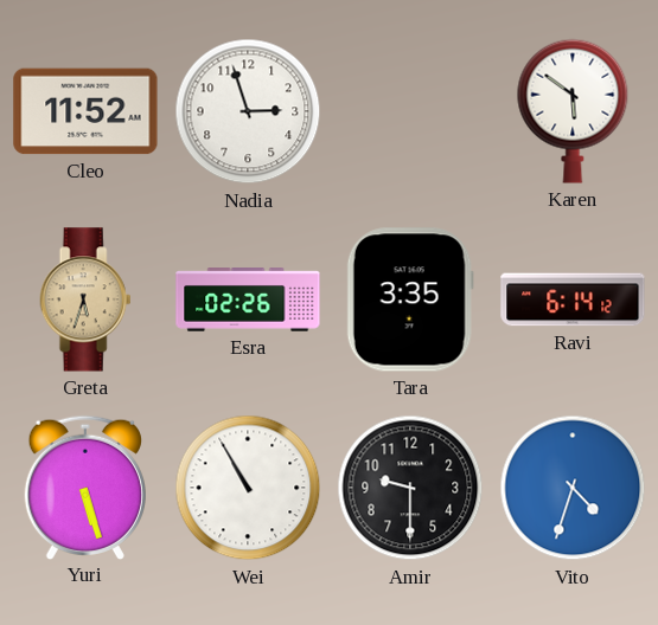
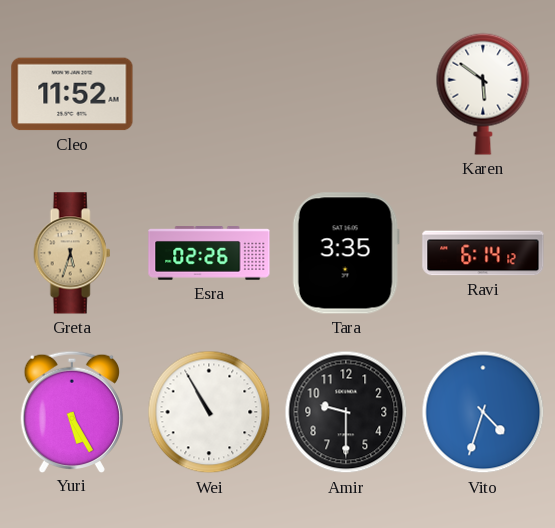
Nadia: 2:57 -> none (248, 111)
Yuri: 5:27 -> 5:25 (71, 411)
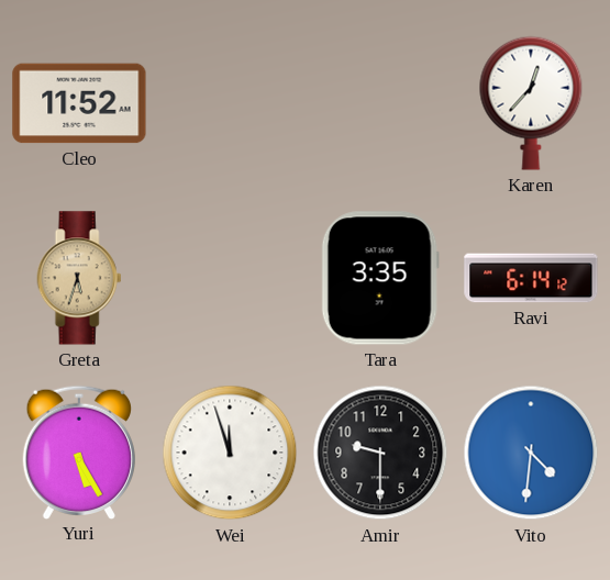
Karen: 5:51 -> 12:37 (531, 103)
Esra: 02:26 -> none (209, 253)
Wei: 10:55 -> 11:57 (230, 453)
Vito: 4:33 -> 4:31 (531, 453)
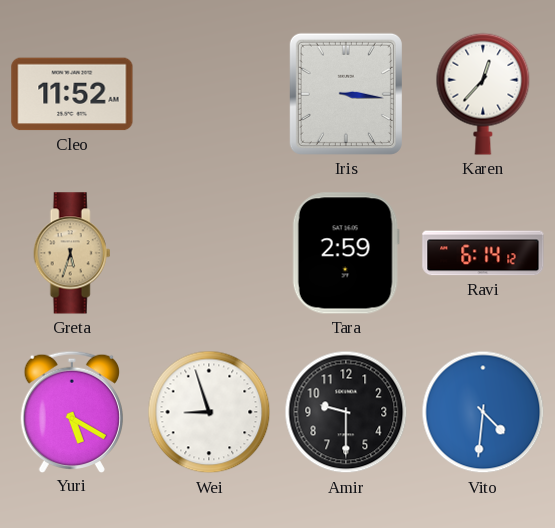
Iris: none -> 3:16 (346, 94)
Tara: 3:35 -> 2:59 (346, 253)
Yuri: 5:25 -> 5:20 (71, 411)
Wei: 11:57 -> 8:57 (209, 412)
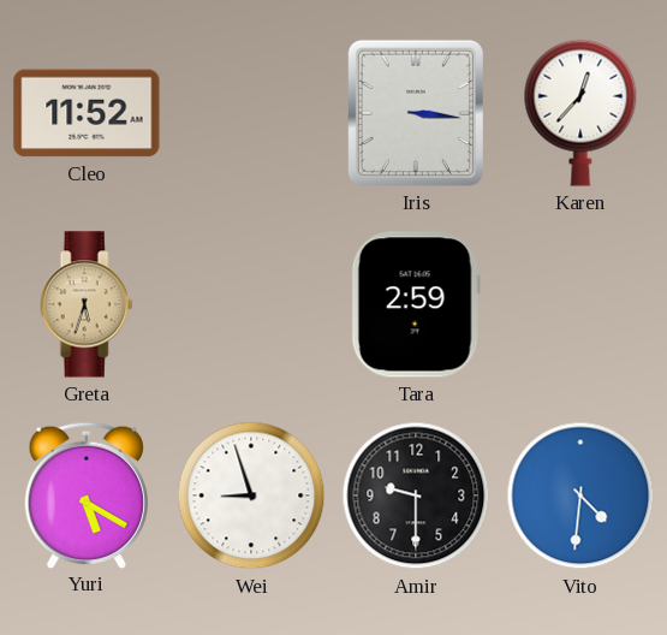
Ravi: 6:14 -> none (483, 253)
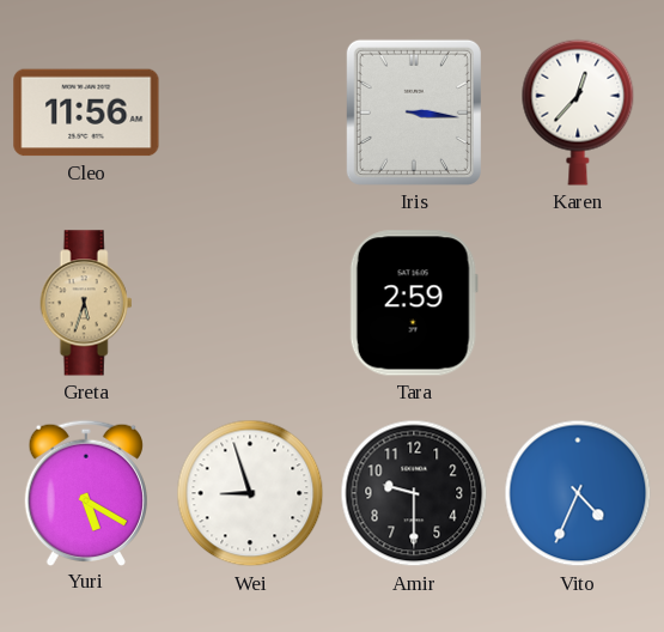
Cleo: 11:52 -> 11:56 (86, 113)
Vito: 4:31 -> 4:34 (578, 493)
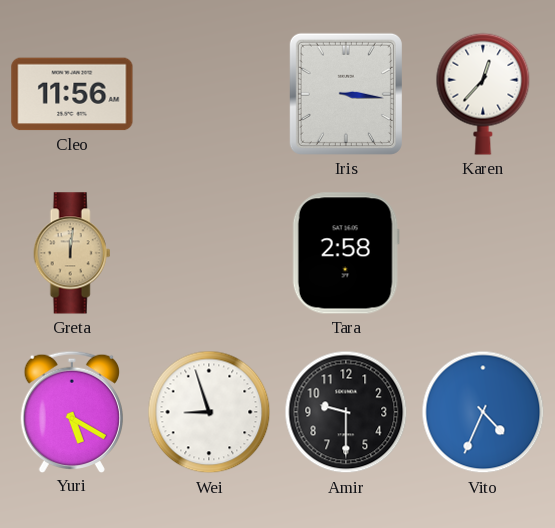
Greta: 5:33 -> 12:01 (72, 253)
Tara: 2:59 -> 2:58 (346, 253)
